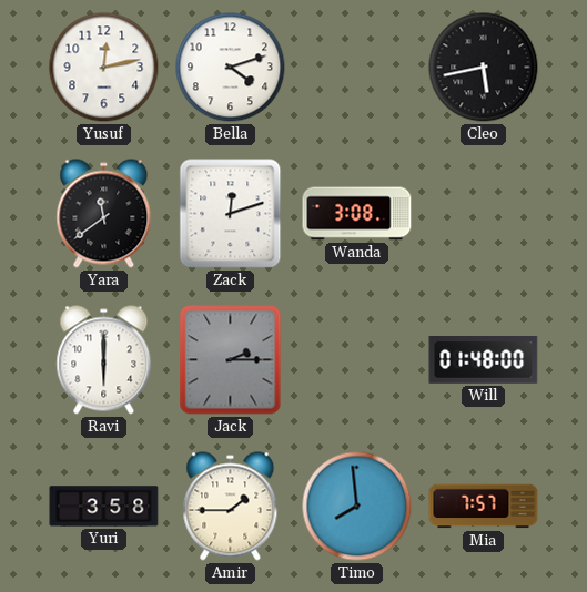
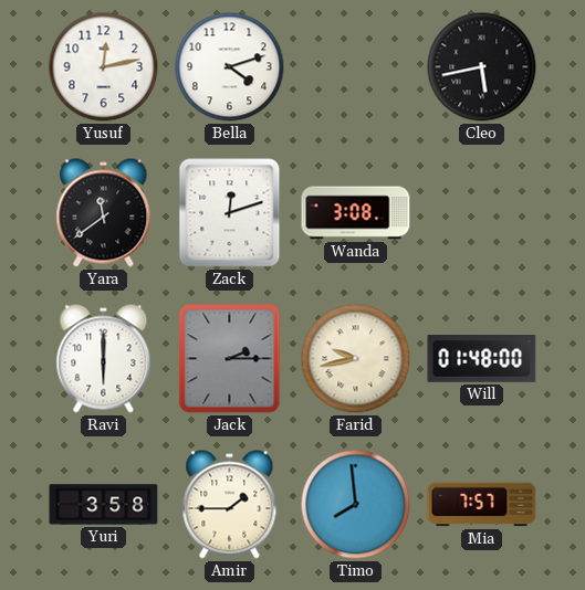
Farid: none -> 9:43 (356, 359)
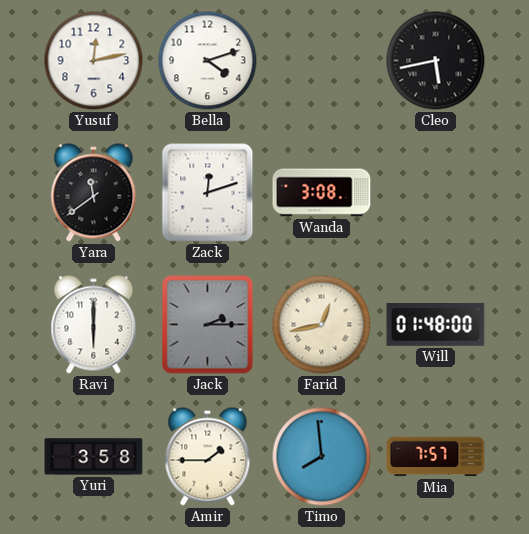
Farid: 9:43 -> 12:43 (322, 325)
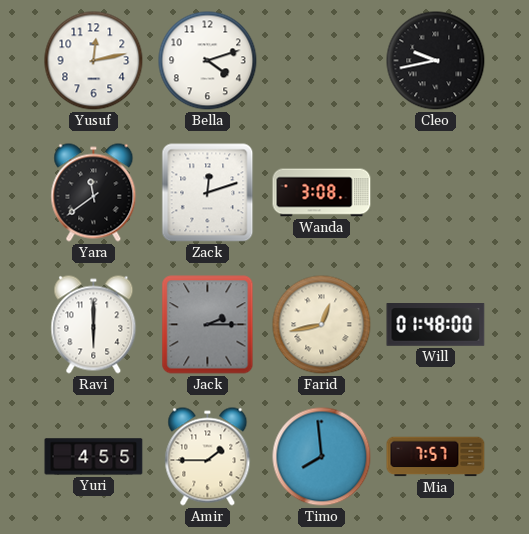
Cleo: 5:43 -> 9:43 (436, 61)
Yuri: 3:58 -> 4:55 (94, 457)
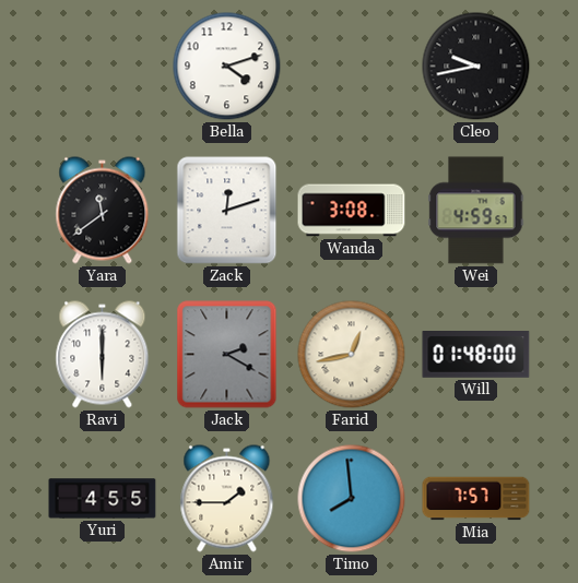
Yusuf: 12:13 -> none (94, 61)
Wei: none -> 4:59 (476, 211)
Jack: 2:15 -> 2:20 (227, 355)
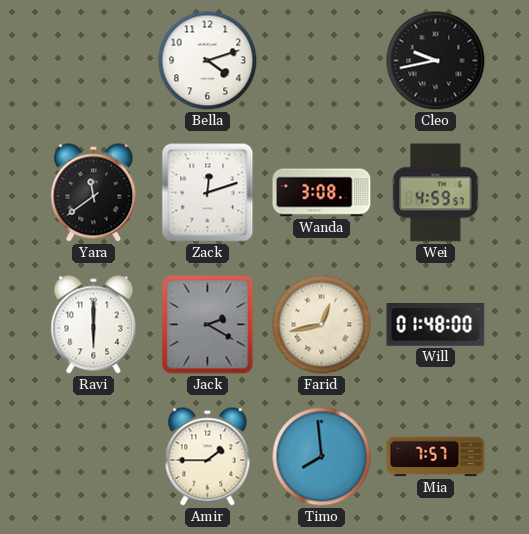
Yuri: 4:55 -> none (103, 499)
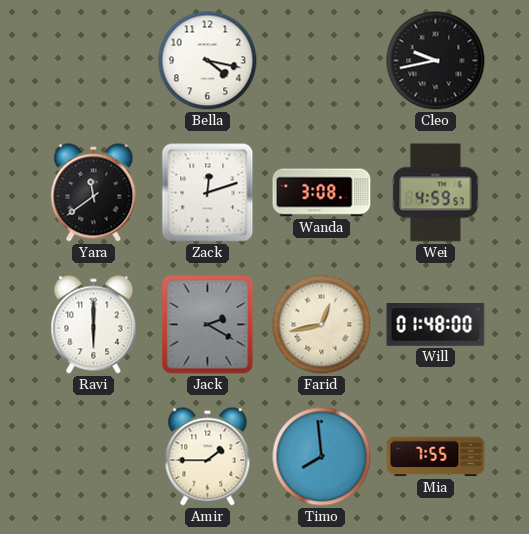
Bella: 4:12 -> 4:17 (208, 61)
Mia: 7:57 -> 7:55 (436, 457)
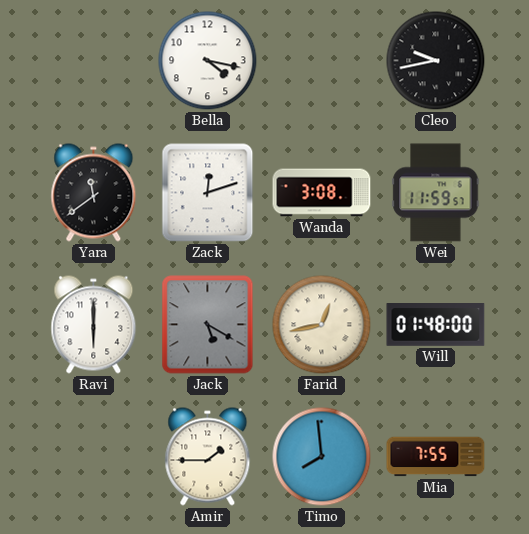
Wei: 4:59 -> 11:59 (436, 193)
Jack: 2:20 -> 5:20 (208, 325)
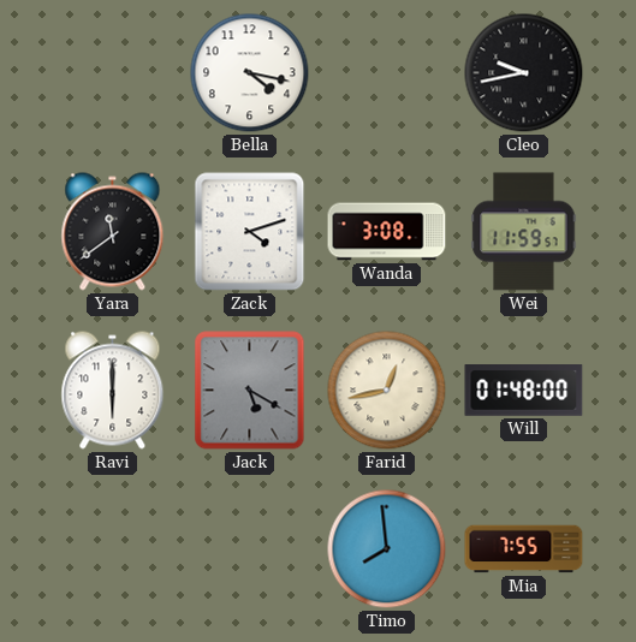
Zack: 12:12 -> 4:12 (250, 232)
Amir: 1:45 -> none (208, 457)
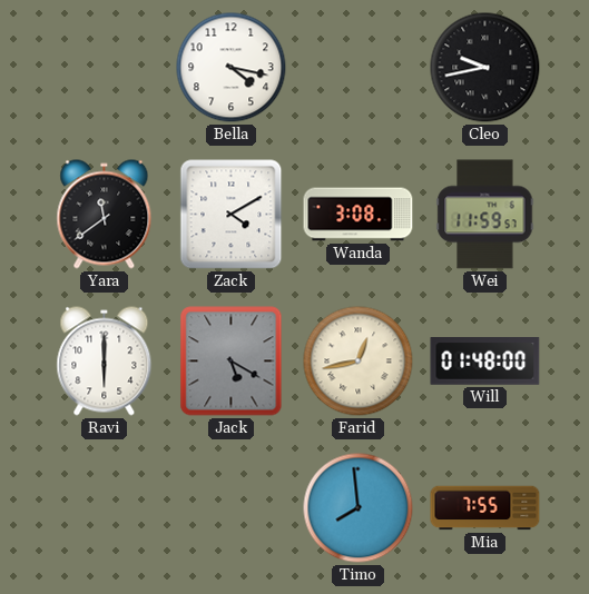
Zack: 4:12 -> 4:10 (232, 215)
